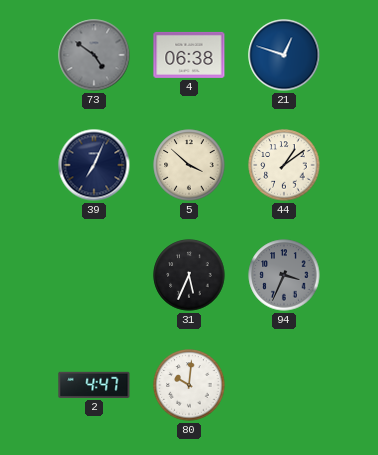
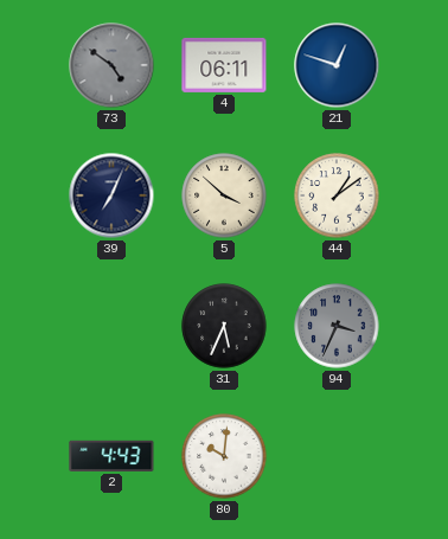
4: 06:38 -> 06:11 (224, 65)
2: 4:47 -> 4:43 (111, 456)
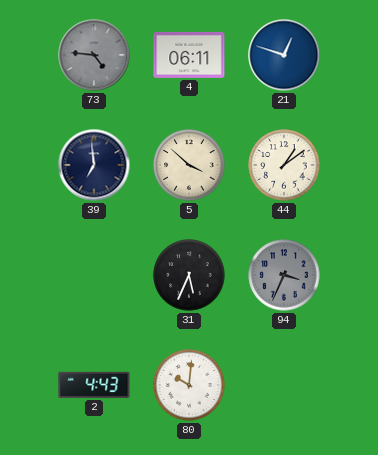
73: 4:51 -> 4:46 (94, 55)
39: 7:04 -> 6:59 (94, 165)
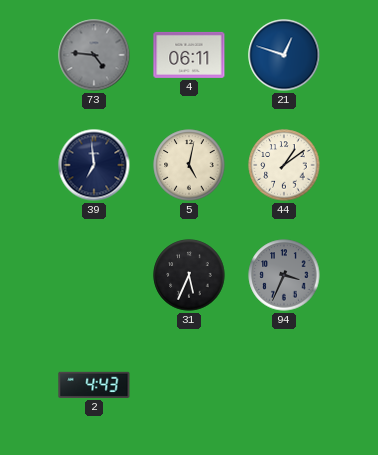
5: 3:52 -> 5:02 (189, 165)
80: 10:01 -> none (189, 385)
